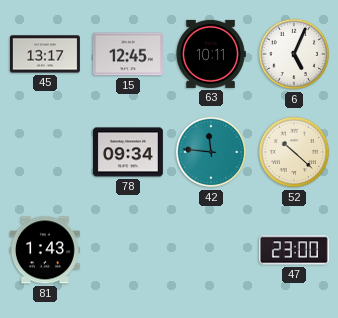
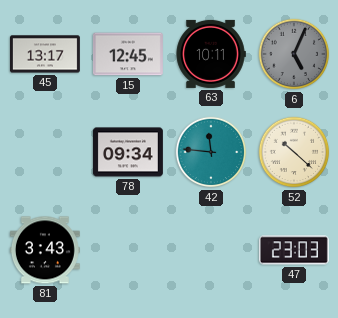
6 dial: white -> grey (294, 54)
81: 1:43 -> 3:43 (45, 250)
47: 23:00 -> 23:03 (294, 250)
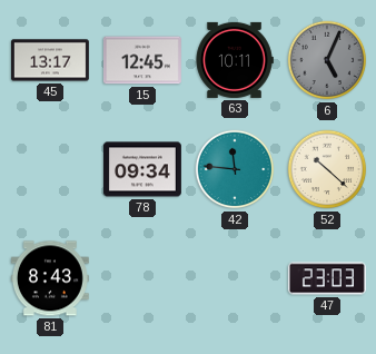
81: 3:43 -> 8:43 (50, 278)
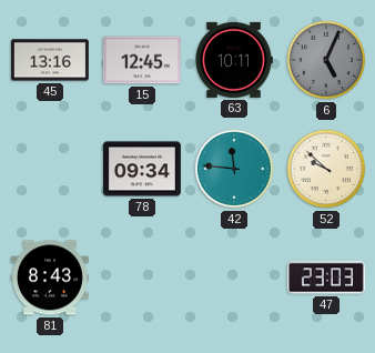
45: 13:17 -> 13:16 (50, 60)
52: 10:22 -> 9:52 (326, 169)
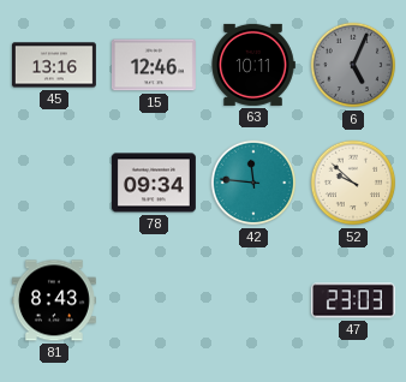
15: 12:45 -> 12:46 (154, 65)
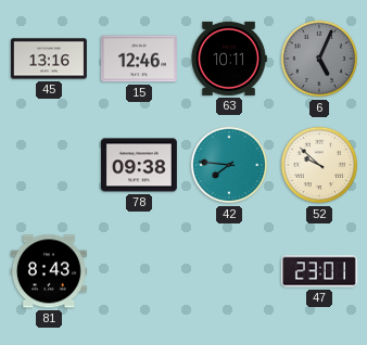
78: 09:34 -> 09:38 (139, 165)
42: 11:46 -> 7:46 (229, 165)
47: 23:03 -> 23:01 (319, 271)
